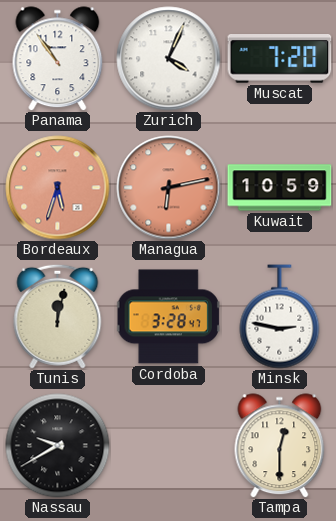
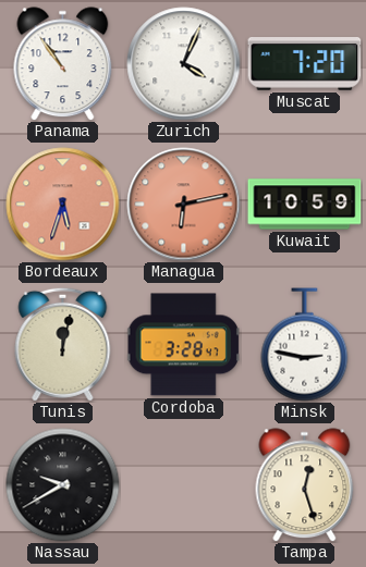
Tampa: 12:30 -> 12:27 (305, 485)
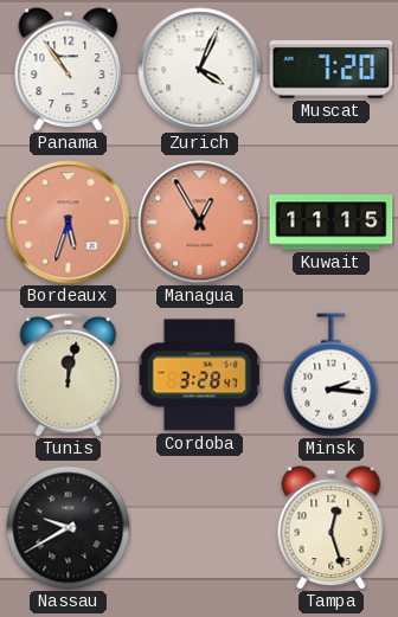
Managua: 6:13 -> 12:55 (200, 223)
Kuwait: 10:59 -> 11:15 (332, 223)
Minsk: 2:47 -> 2:16 (332, 375)
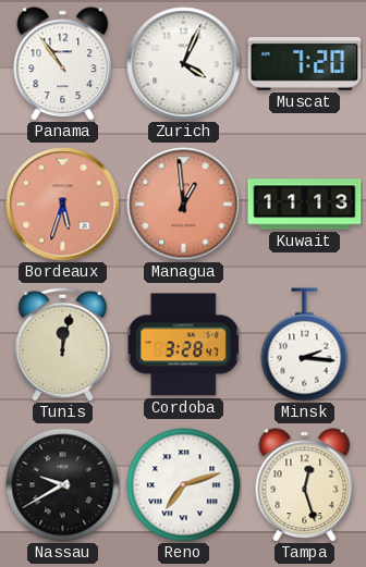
Managua: 12:55 -> 12:59 (184, 205)
Kuwait: 11:15 -> 11:13 (305, 205)
Reno: none -> 7:12 (184, 485)
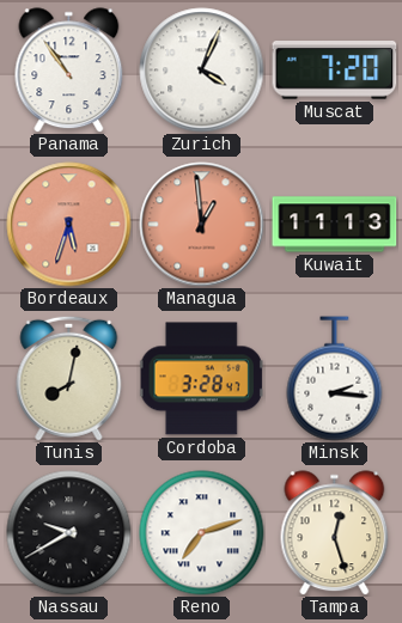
Tunis: 12:02 -> 8:02 (69, 378)
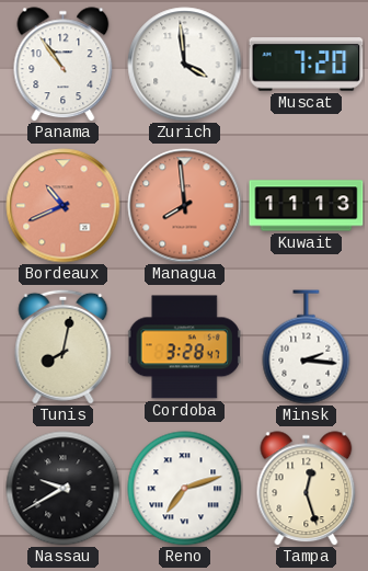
Zurich: 4:04 -> 3:59 (185, 65)
Bordeaux: 5:33 -> 10:41 (64, 206)
Managua: 12:59 -> 7:59 (185, 206)
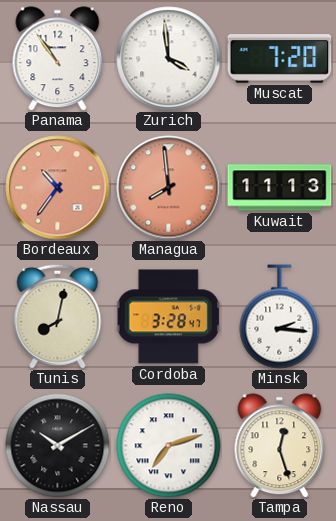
Bordeaux: 10:41 -> 10:36 (58, 188)
Nassau: 9:40 -> 10:10 (58, 446)
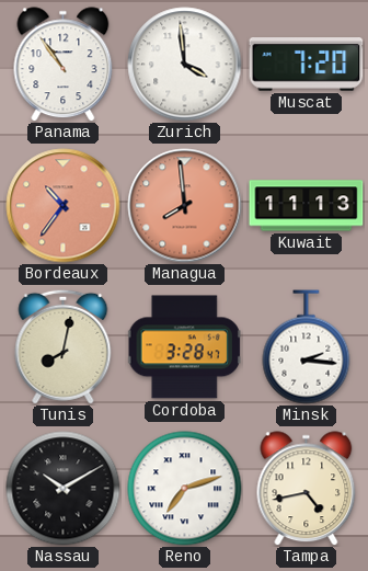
Tampa: 12:27 -> 4:43 (307, 489)
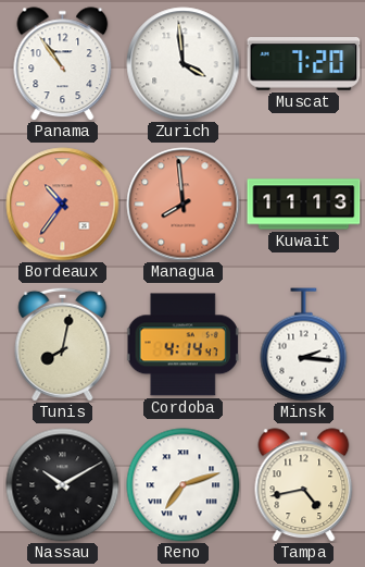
Cordoba: 3:28 -> 4:14 (184, 345)
